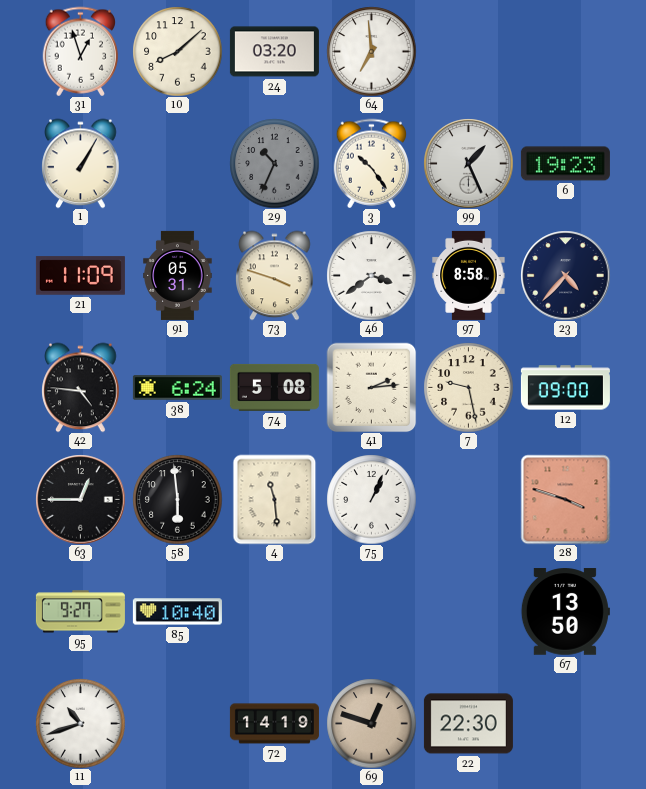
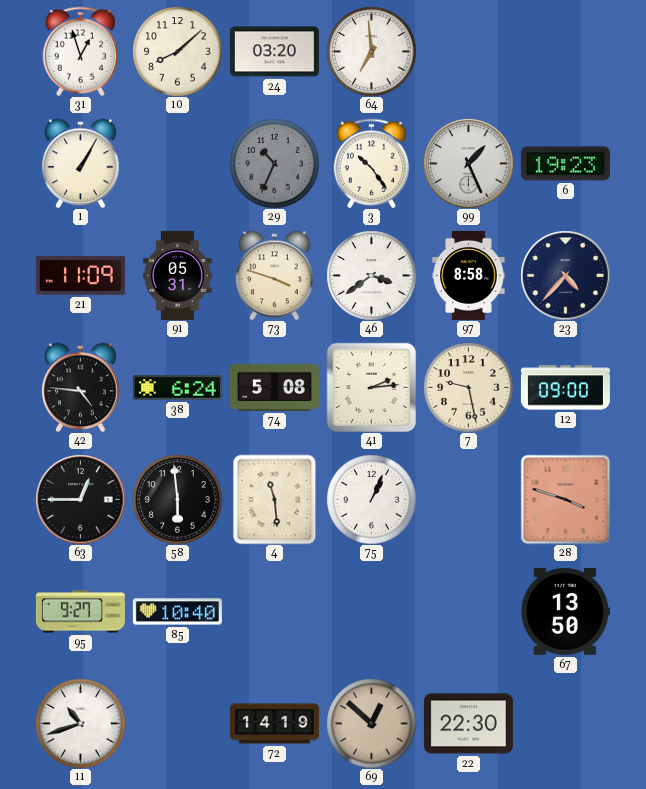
69: 12:48 -> 12:52 (371, 723)
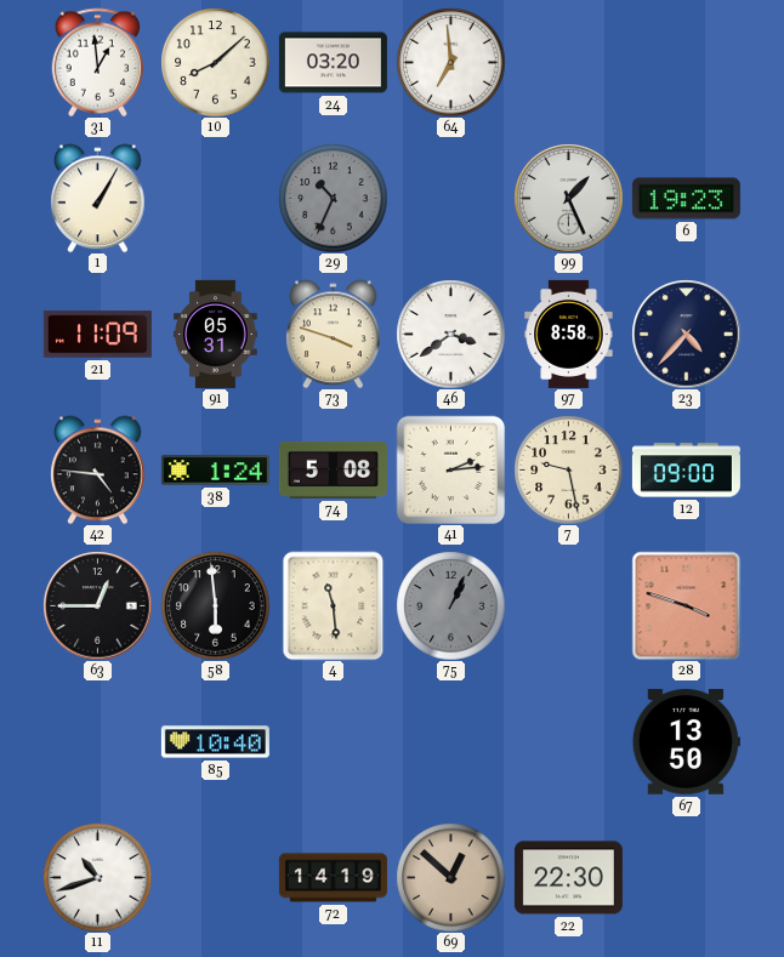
31: 12:57 -> 12:59 (98, 62)
3: 10:24 -> none (372, 163)
38: 6:24 -> 1:24 (215, 471)
75 dial: white -> grey (450, 605)
95: 9:27 -> none (80, 612)
